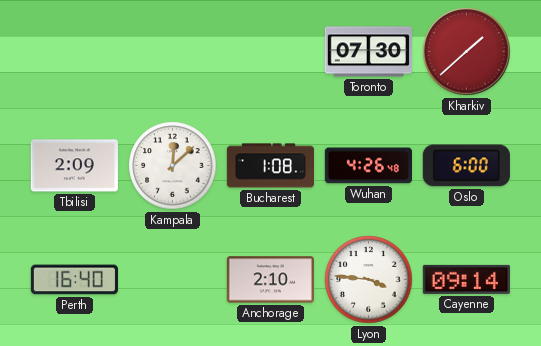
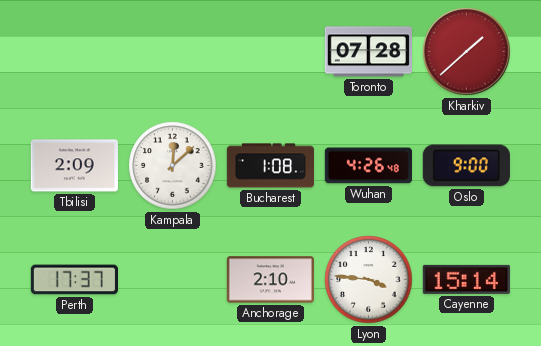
Toronto: 07:30 -> 07:28 (368, 52)
Oslo: 6:00 -> 9:00 (466, 166)
Perth: 16:40 -> 17:37 (74, 280)
Cayenne: 09:14 -> 15:14 (466, 279)
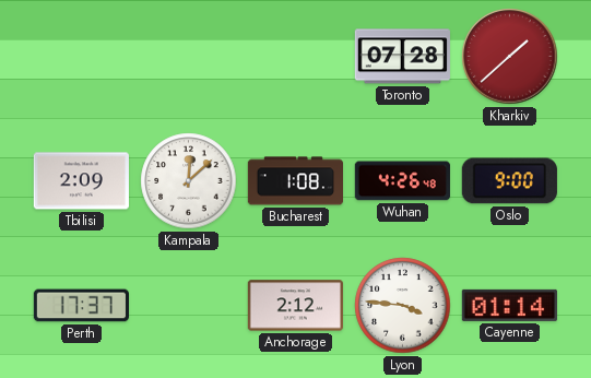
Anchorage: 2:10 -> 2:12 (295, 306)
Cayenne: 15:14 -> 01:14 (509, 305)
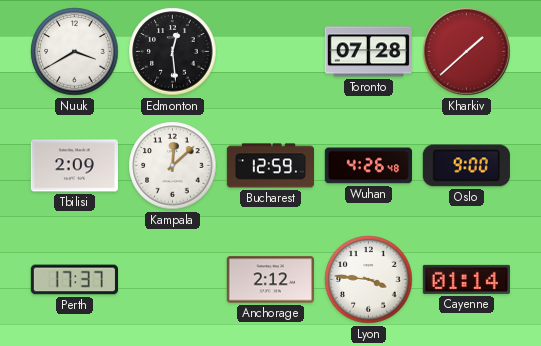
Nuuk: none -> 3:40 (75, 52)
Edmonton: none -> 12:29 (173, 52)
Bucharest: 1:08 -> 12:59 (270, 166)
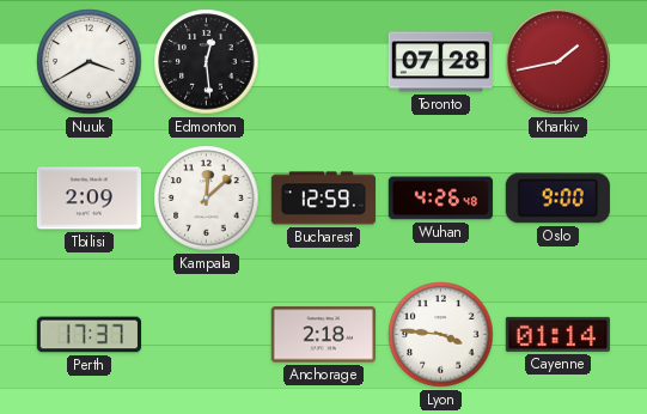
Kharkiv: 1:38 -> 1:43 (559, 62)
Anchorage: 2:12 -> 2:18 (323, 335)
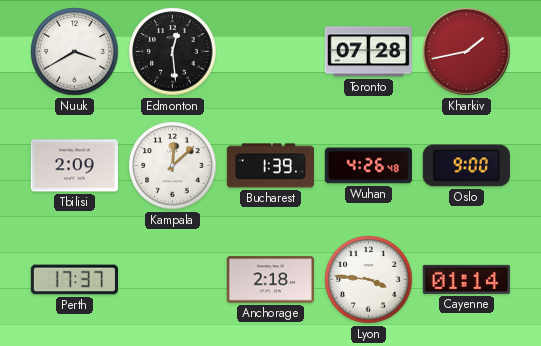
Bucharest: 12:59 -> 1:39 (270, 166)
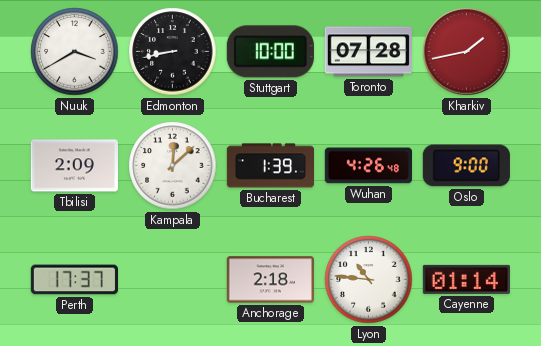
Edmonton: 12:29 -> 8:43 (173, 52)
Stuttgart: none -> 10:00 (270, 52)
Lyon: 3:46 -> 10:46 (369, 280)
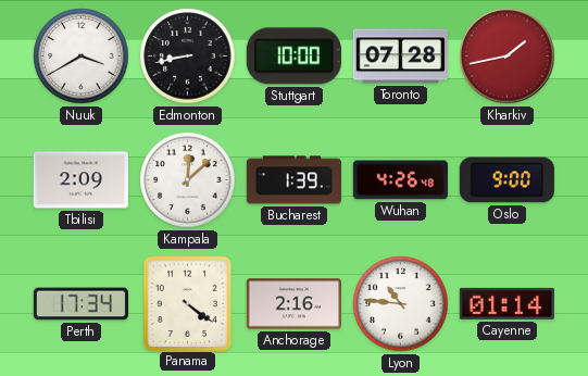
Perth: 17:37 -> 17:34 (80, 304)
Panama: none -> 4:21 (187, 303)
Anchorage: 2:18 -> 2:16 (293, 304)
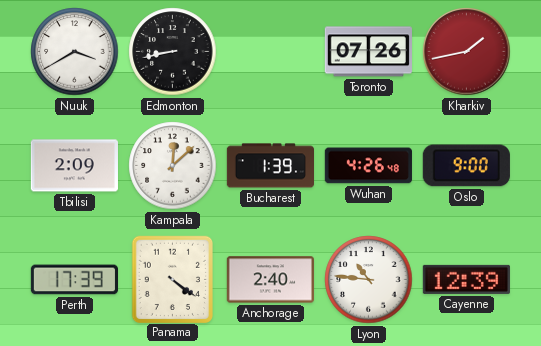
Stuttgart: 10:00 -> none (293, 57)
Toronto: 07:28 -> 07:26 (368, 52)
Perth: 17:34 -> 17:39 (74, 280)
Anchorage: 2:16 -> 2:40 (270, 280)
Cayenne: 01:14 -> 12:39 (466, 279)
